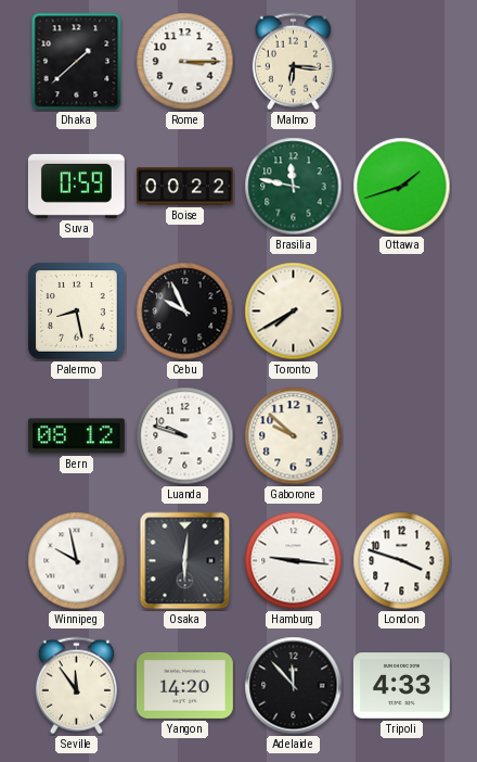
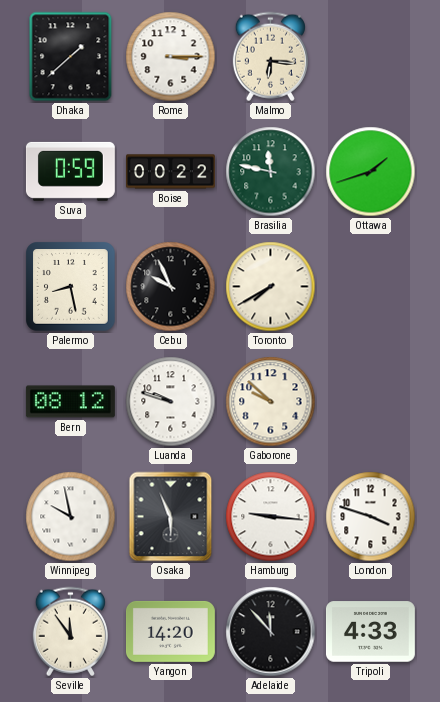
Osaka: 6:01 -> 5:56 (171, 517)
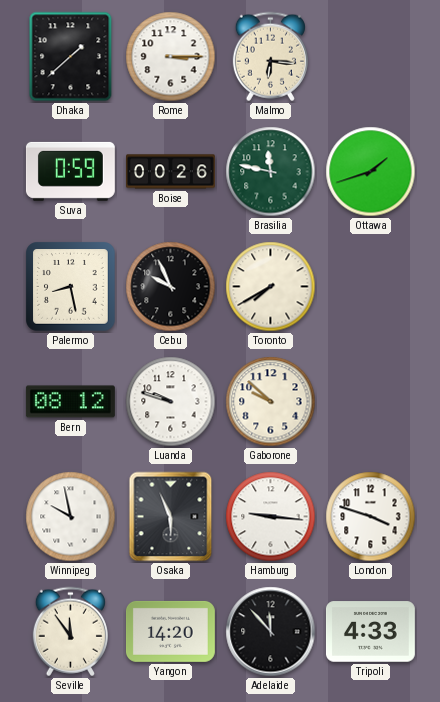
Boise: 00:22 -> 00:26 (171, 172)
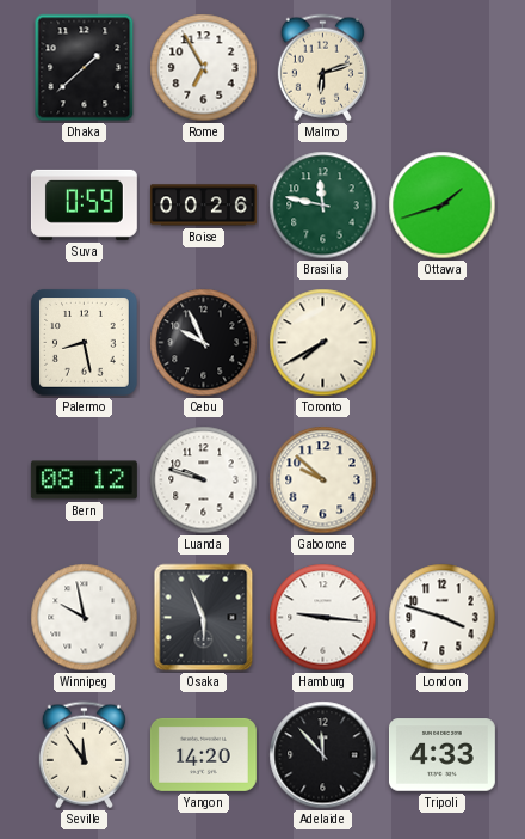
Rome: 3:15 -> 6:55 (204, 68)
Malmo: 6:16 -> 6:12 (322, 68)
